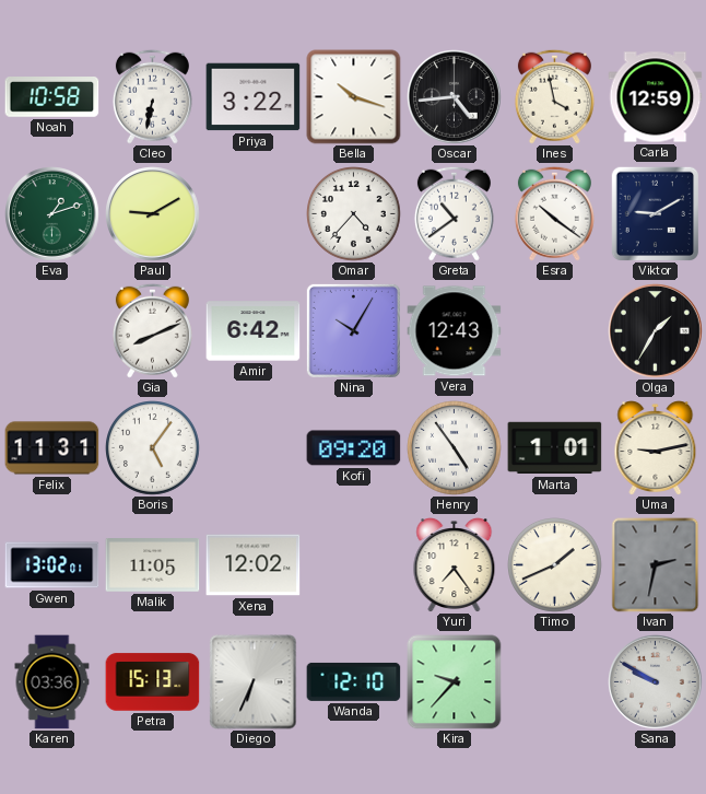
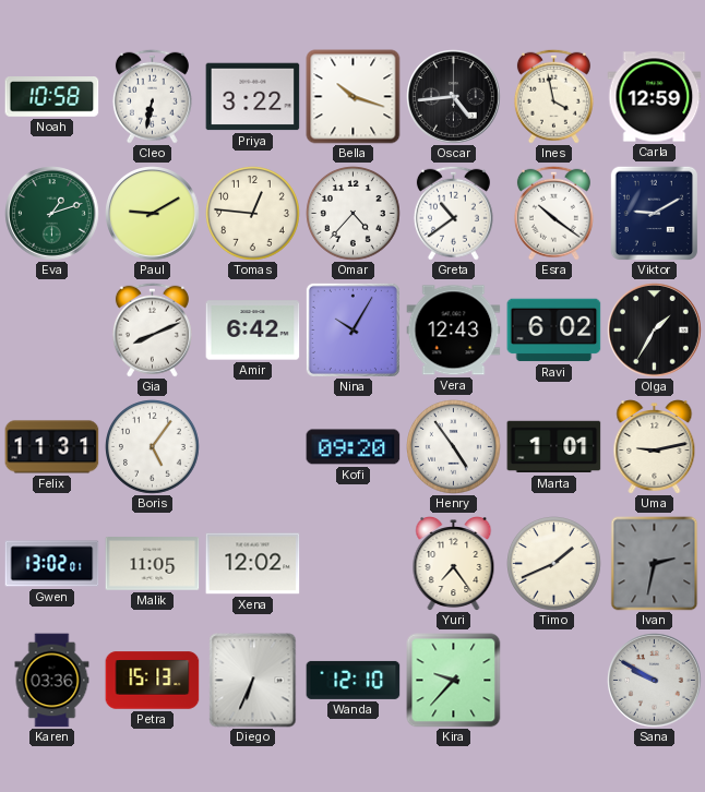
Tomas: none -> 12:46 (253, 214)
Ravi: none -> 6:02 (554, 331)
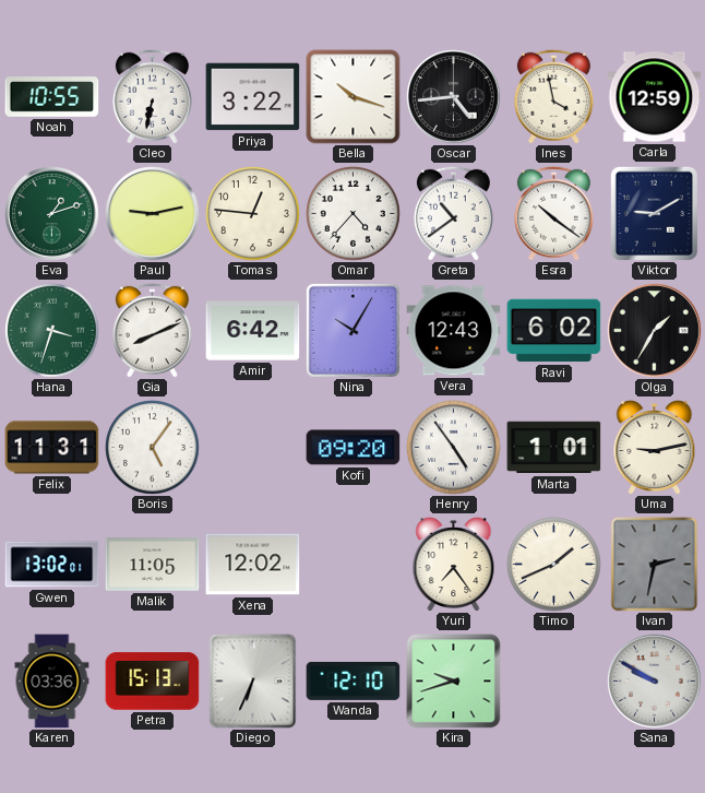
Noah: 10:58 -> 10:55 (52, 97)
Paul: 9:10 -> 9:13 (153, 214)
Hana: none -> 3:33 (52, 331)
Kira: 9:37 -> 9:42 (454, 682)
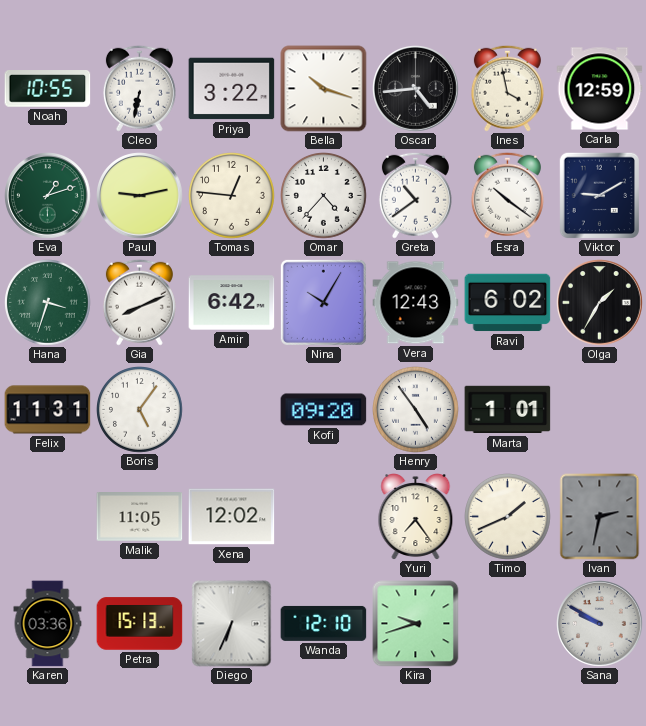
Uma: 9:13 -> none (655, 448)
Gwen: 13:02 -> none (52, 565)
